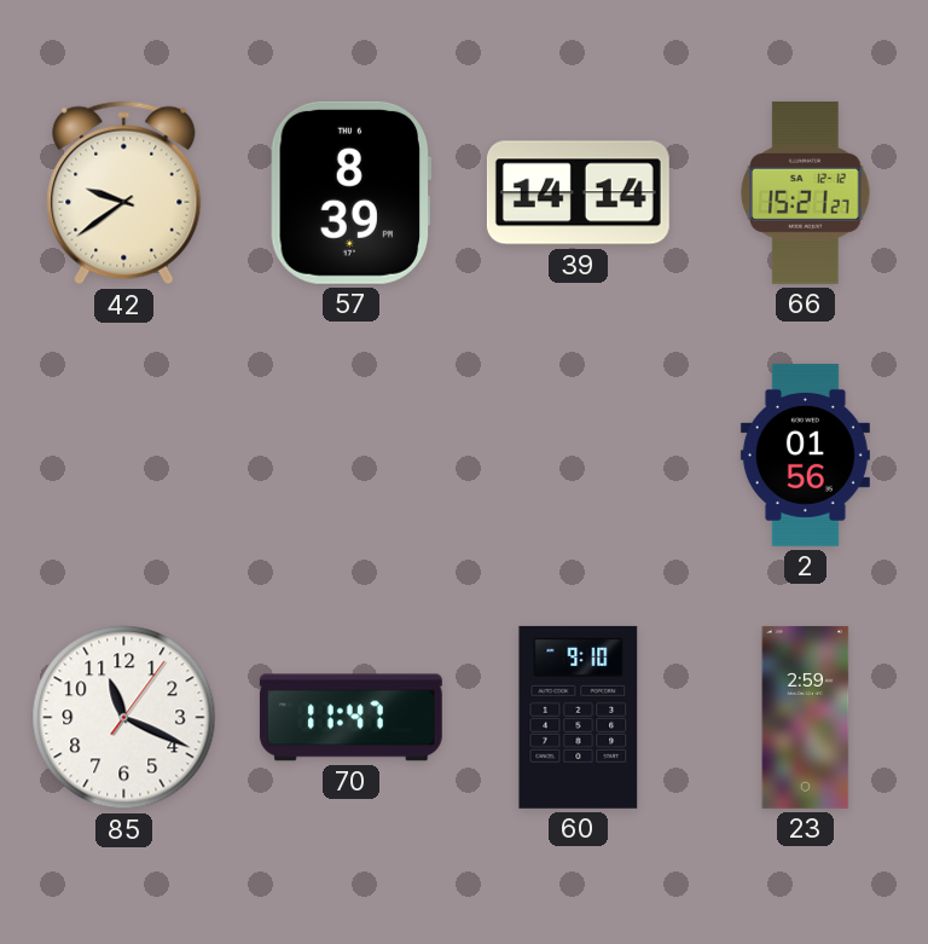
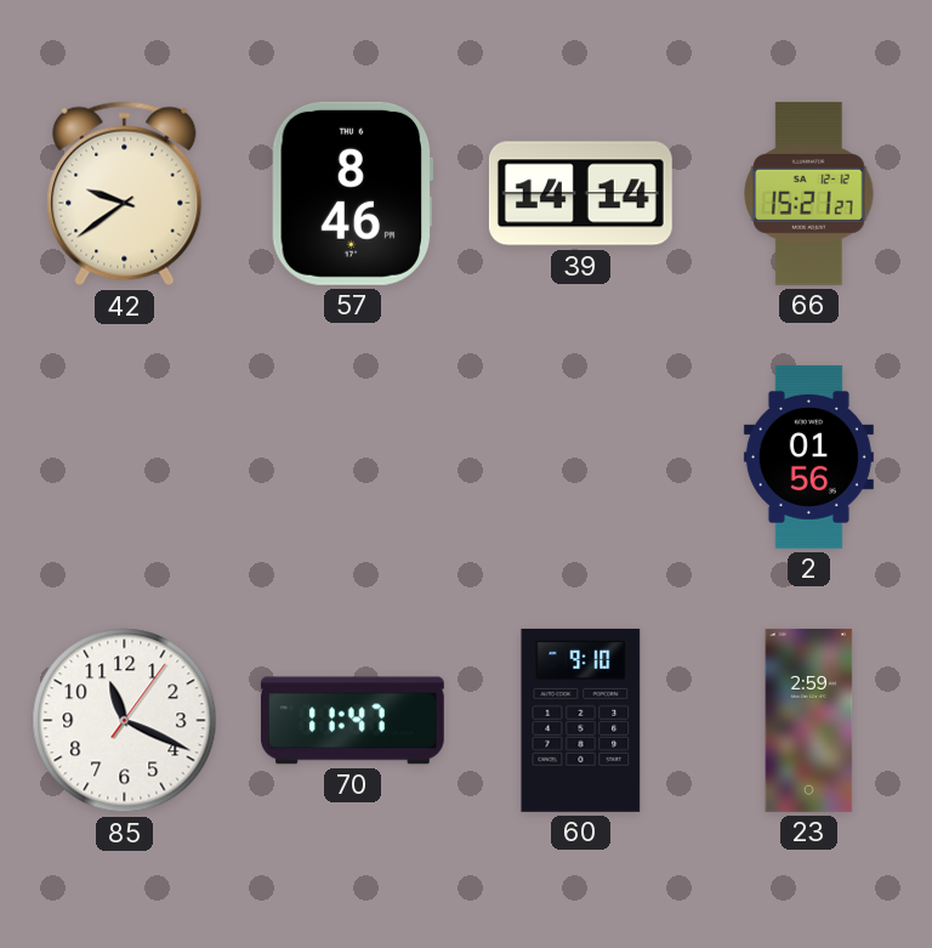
57: 8:39 -> 8:46 (353, 193)
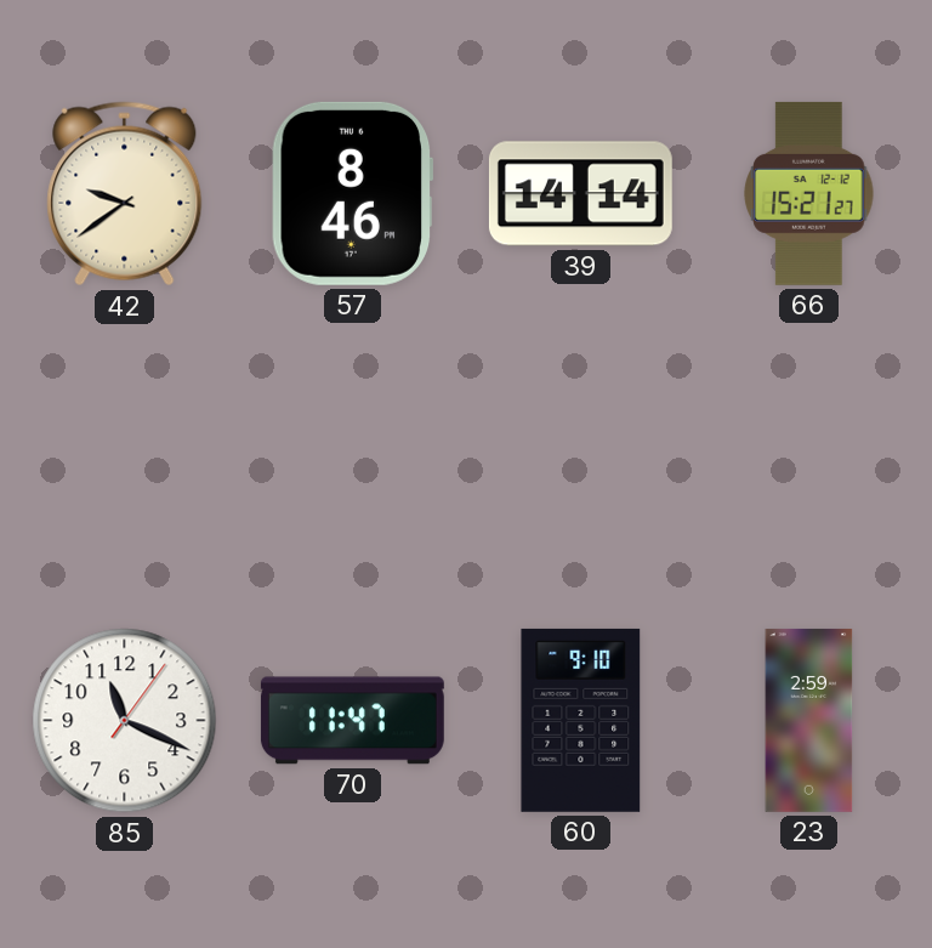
2: 01:56 -> none (808, 456)
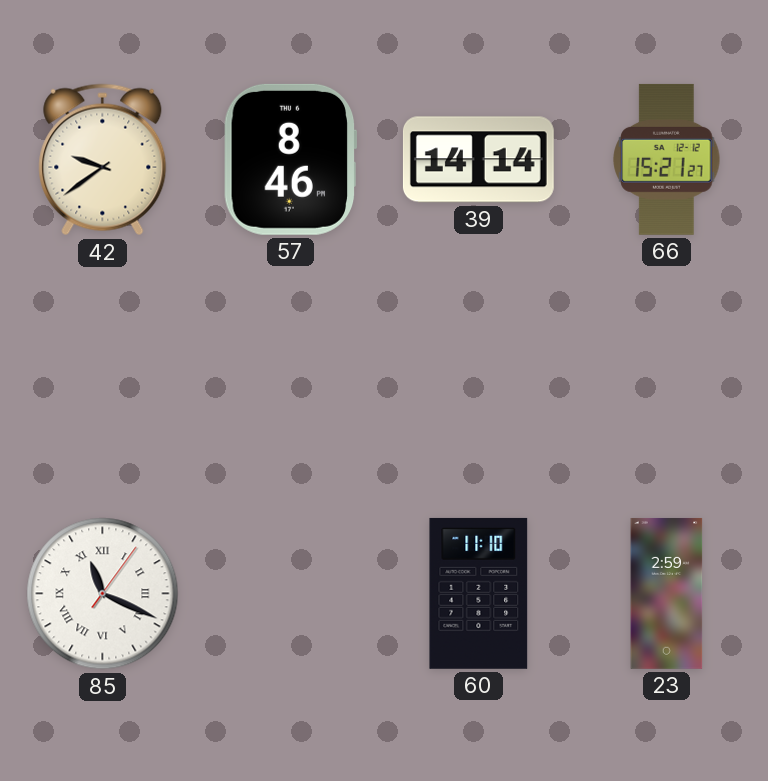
85 numerals: Arabic -> Roman (103, 594)
70: 11:47 -> none (352, 721)
60: 9:10 -> 11:10 (479, 593)
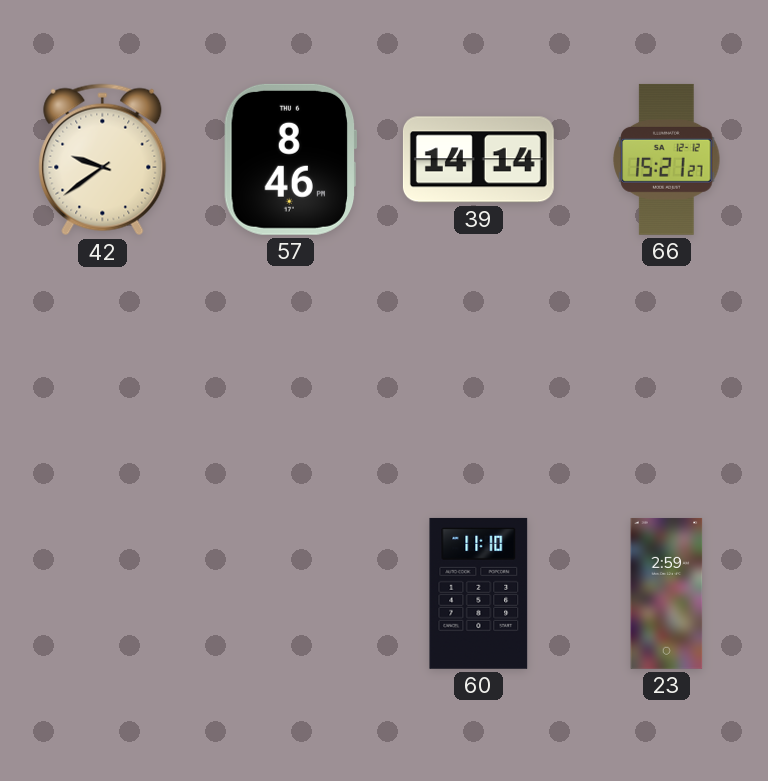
85: 11:19 -> none (103, 594)
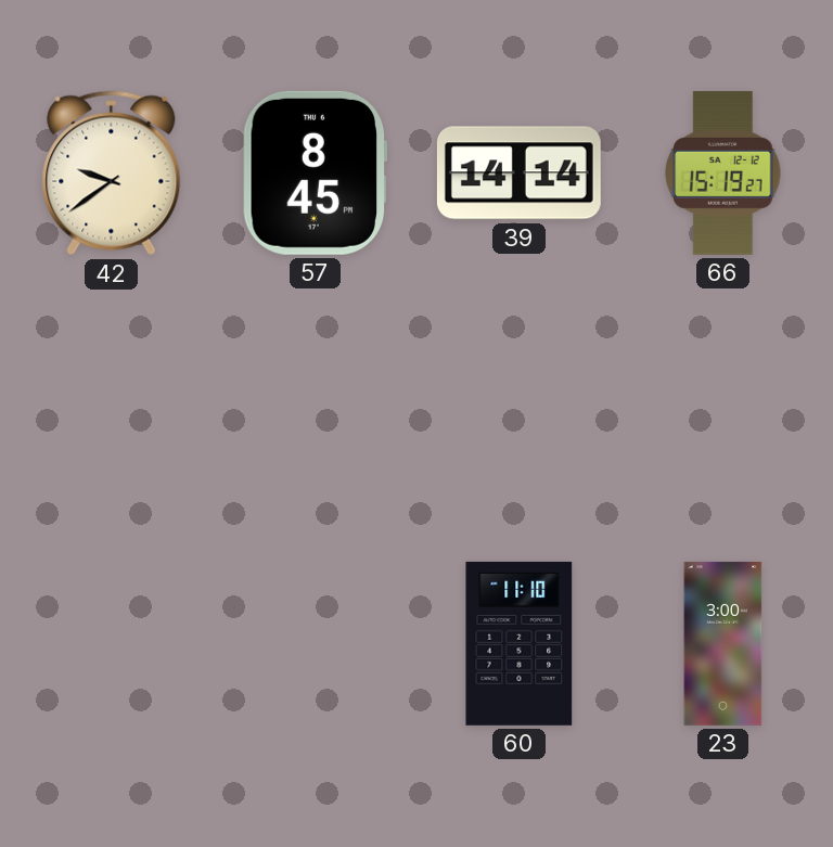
57: 8:46 -> 8:45 (316, 172)
66: 15:21 -> 15:19 (723, 172)
23: 2:59 -> 3:00 (723, 643)
